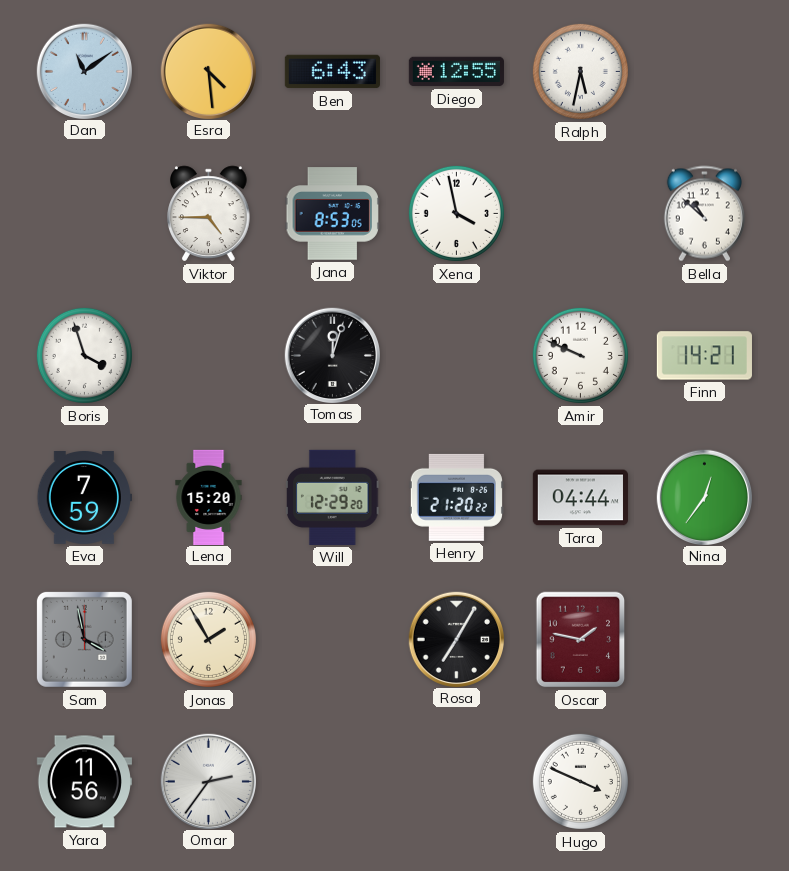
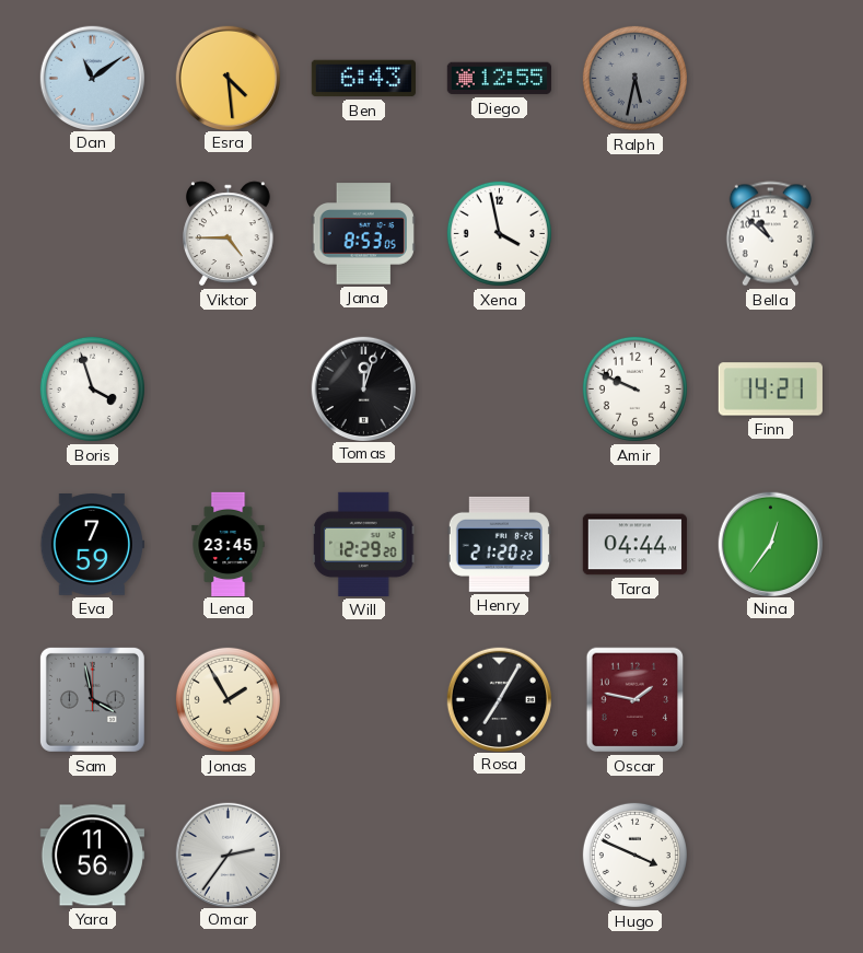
Ralph dial: white -> grey (634, 78)
Lena: 15:20 -> 23:45 (229, 544)
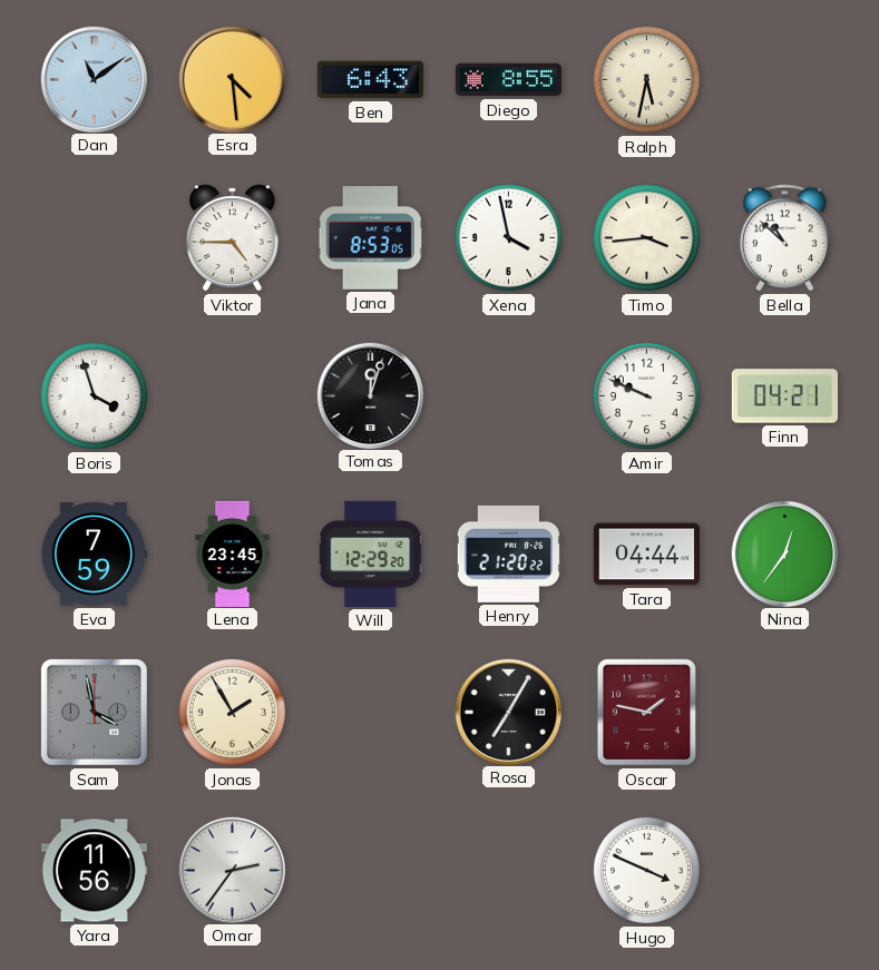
Diego: 12:55 -> 8:55 (508, 80)
Ralph dial: grey -> cream (646, 79)
Timo: none -> 3:44 (646, 237)
Finn: 14:21 -> 04:21 (784, 396)
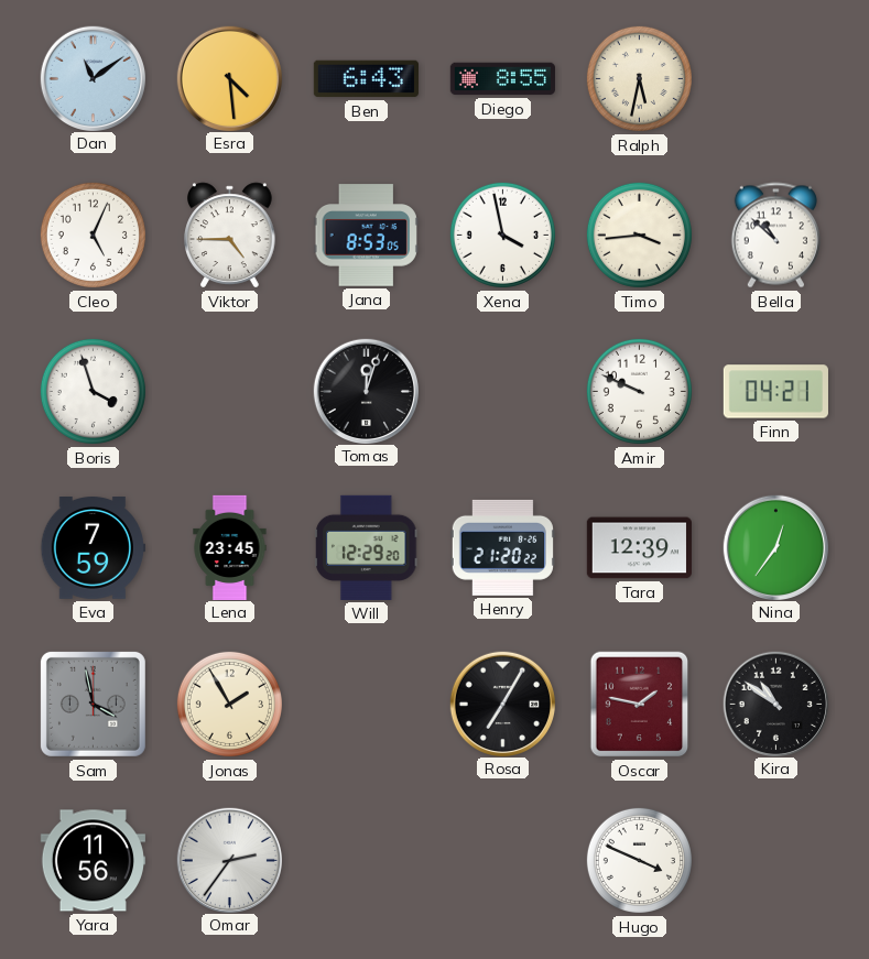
Cleo: none -> 5:04 (93, 235)
Tara: 04:44 -> 12:39 (639, 548)
Kira: none -> 10:51 (775, 704)
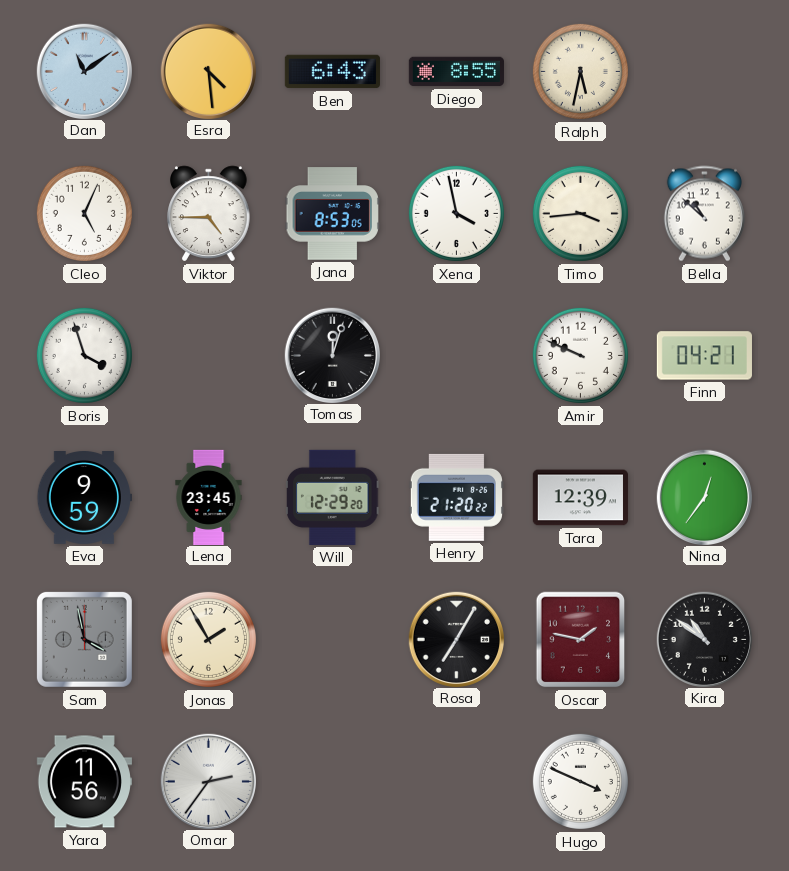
Eva: 7:59 -> 9:59 (84, 498)
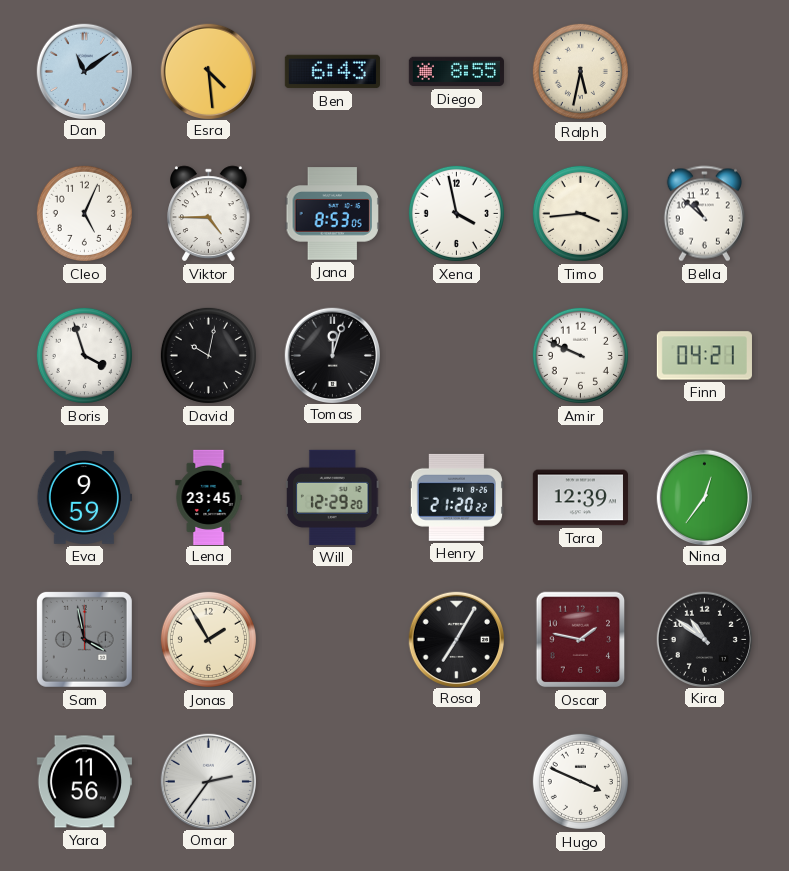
David: none -> 10:02 (208, 355)
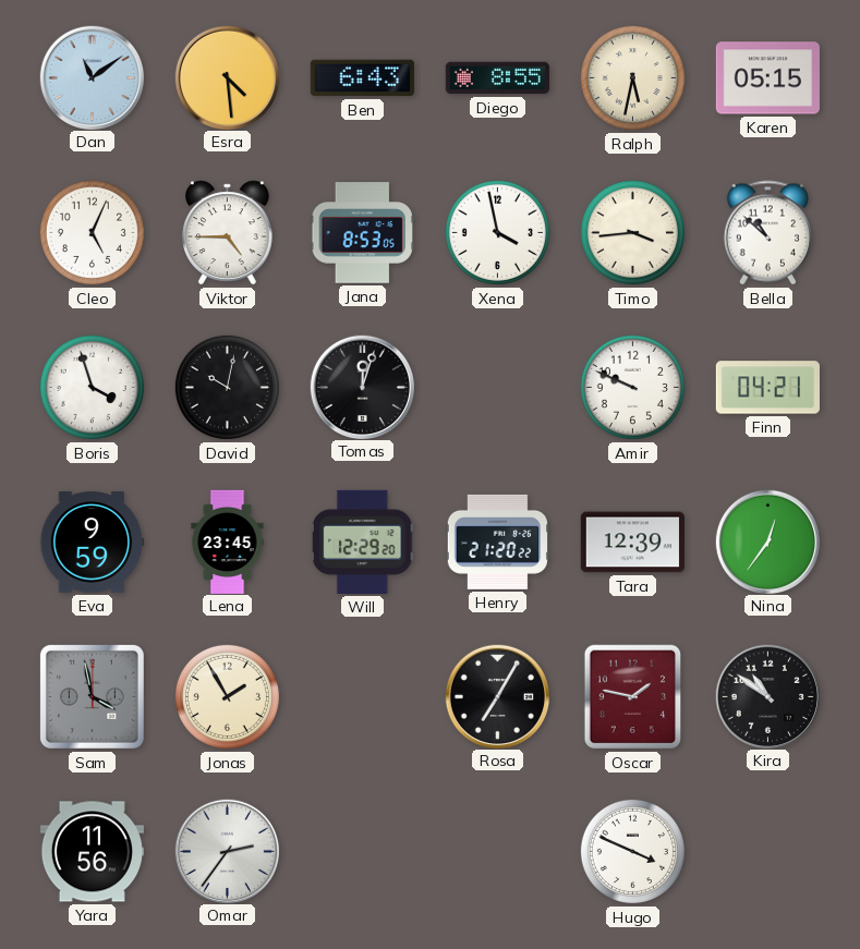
Karen: none -> 05:15 (767, 78)
